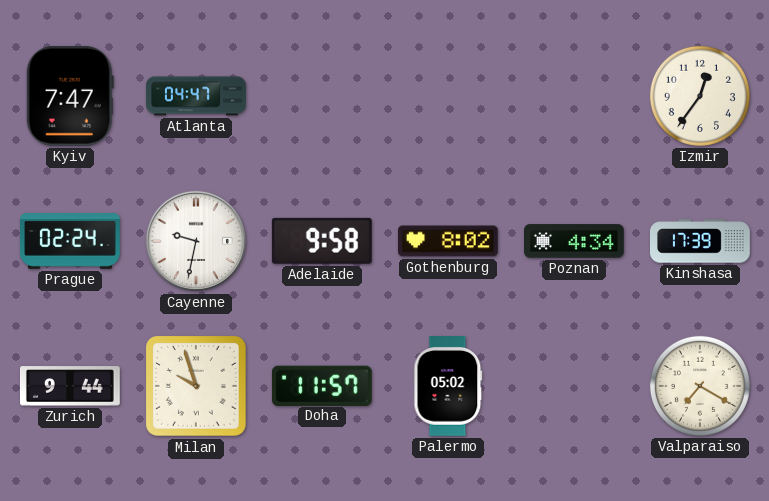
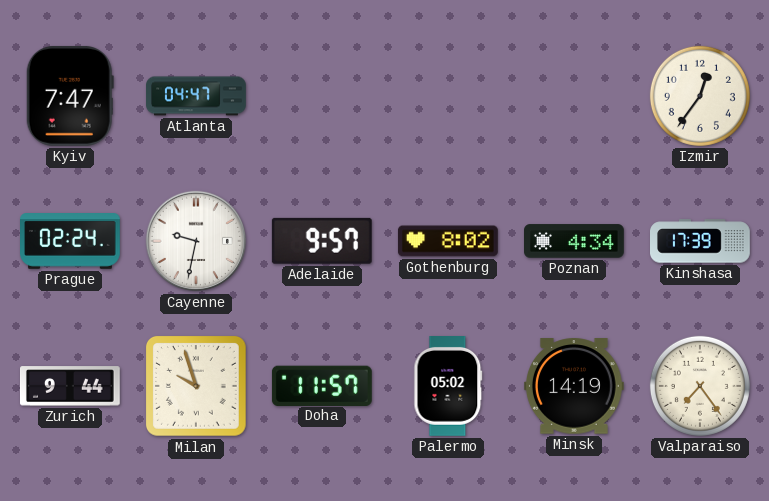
Adelaide: 9:58 -> 9:57 (322, 241)
Minsk: none -> 14:19 (574, 386)
Valparaiso: 7:20 -> 7:24 (700, 386)
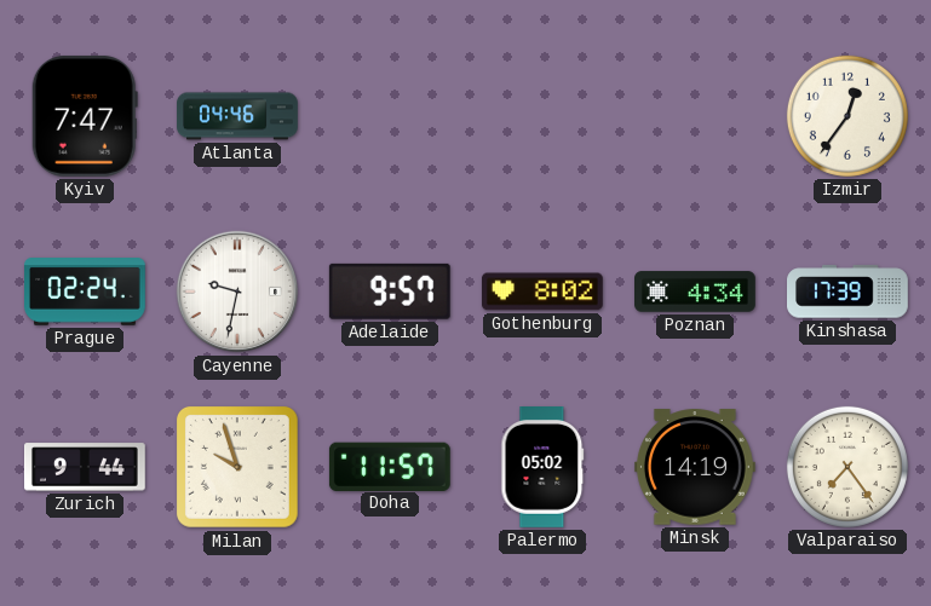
Atlanta: 04:47 -> 04:46 (237, 116)
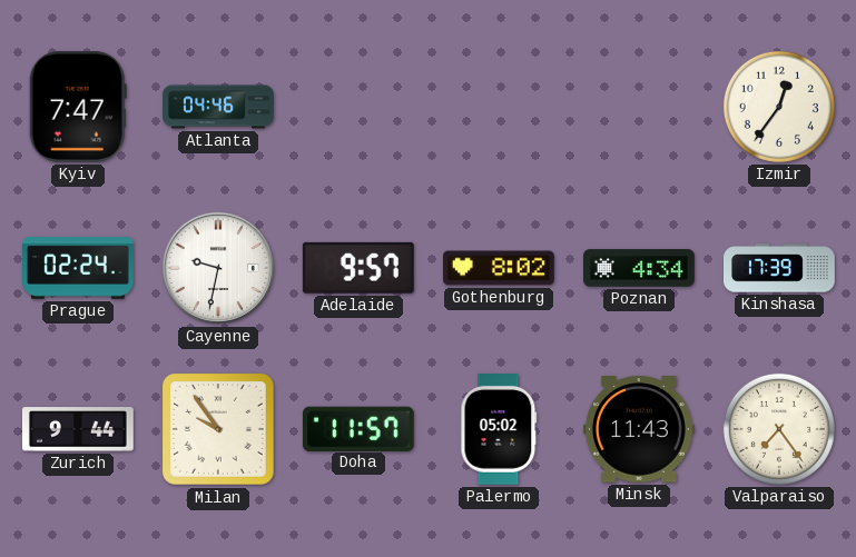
Milan: 9:57 -> 9:54 (219, 430)
Minsk: 14:19 -> 11:43 (639, 429)
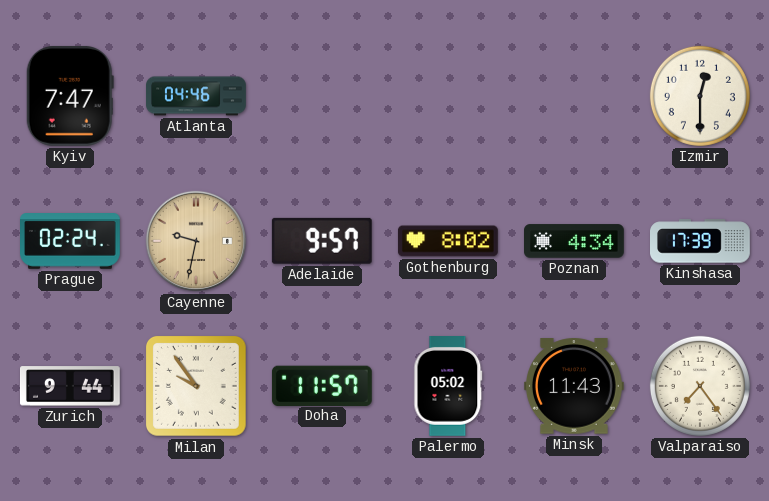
Izmir: 12:36 -> 12:30 (700, 96)
Cayenne dial: white -> champagne (196, 241)
